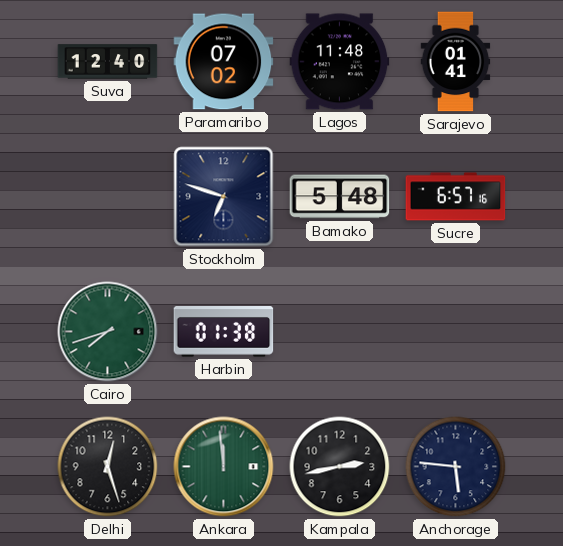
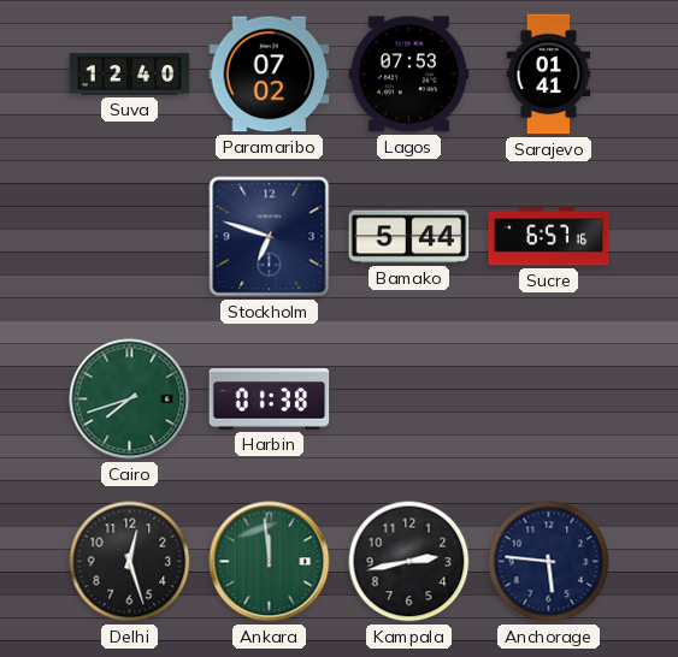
Lagos: 11:48 -> 07:53 (409, 75)
Bamako: 5:48 -> 5:44 (409, 237)
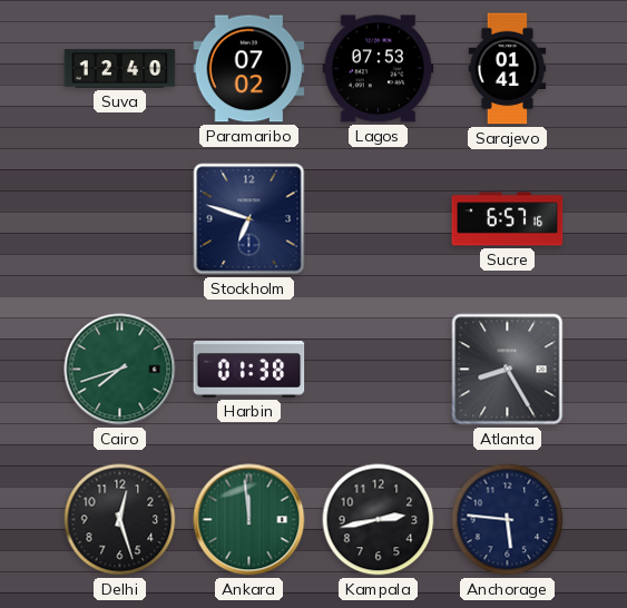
Bamako: 5:44 -> none (409, 237)
Atlanta: none -> 8:25 (508, 370)
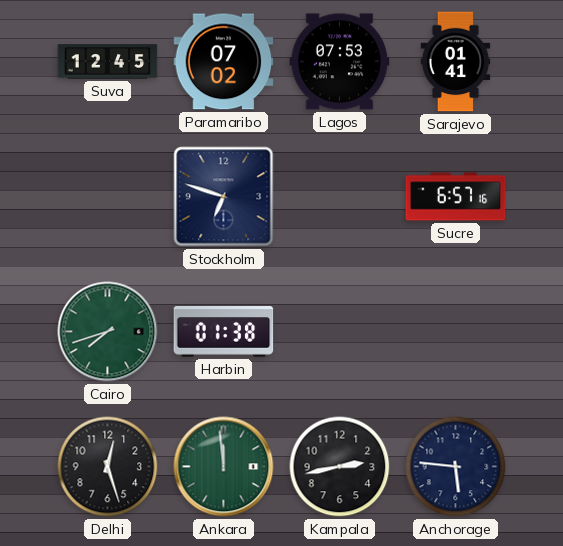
Suva: 12:40 -> 12:45 (108, 62)
Atlanta: 8:25 -> none (508, 370)
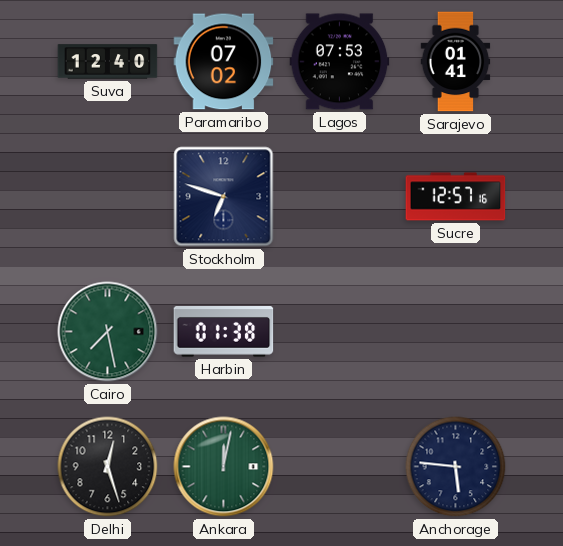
Suva: 12:45 -> 12:40 (108, 62)
Sucre: 6:57 -> 12:57 (456, 197)
Cairo: 7:42 -> 7:28 (108, 332)
Ankara: 11:59 -> 12:02 (224, 467)
Kampala: 2:43 -> none (340, 467)
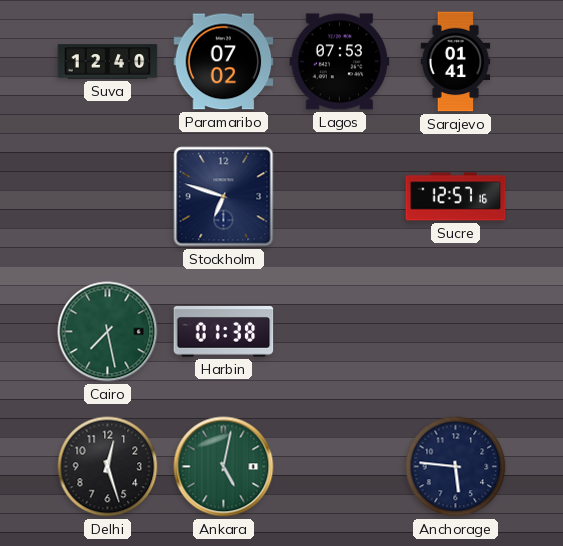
Ankara: 12:02 -> 5:02 (224, 467)
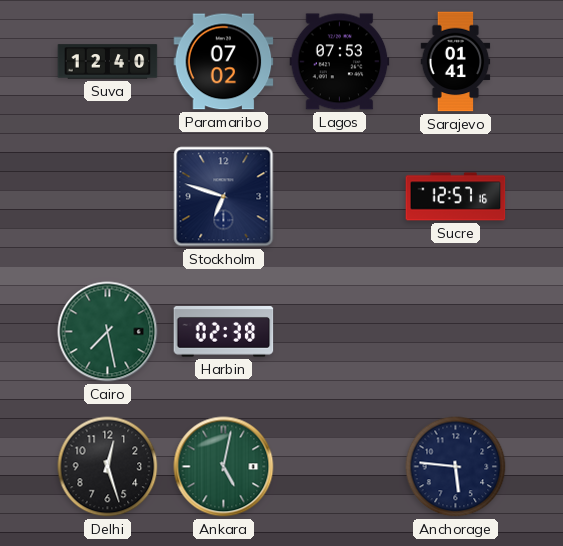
Harbin: 01:38 -> 02:38 (224, 332)
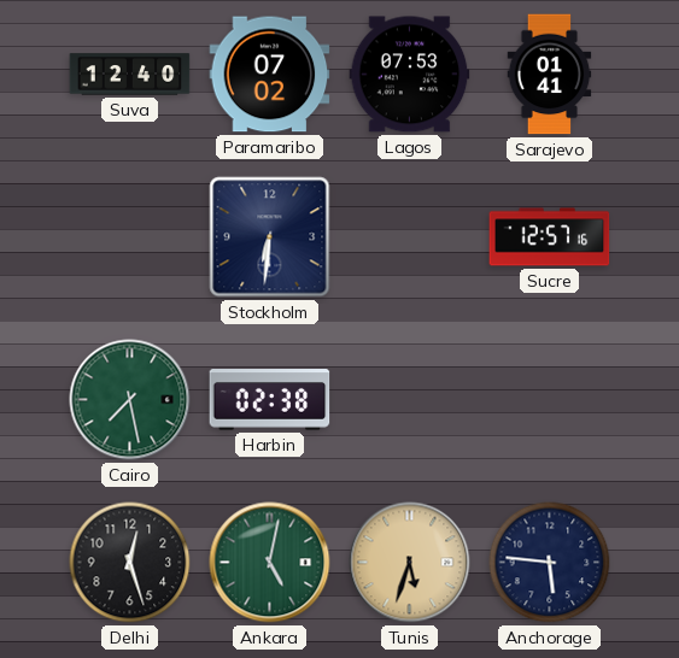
Stockholm: 6:48 -> 6:31 (270, 237)
Tunis: none -> 5:33 (410, 563)
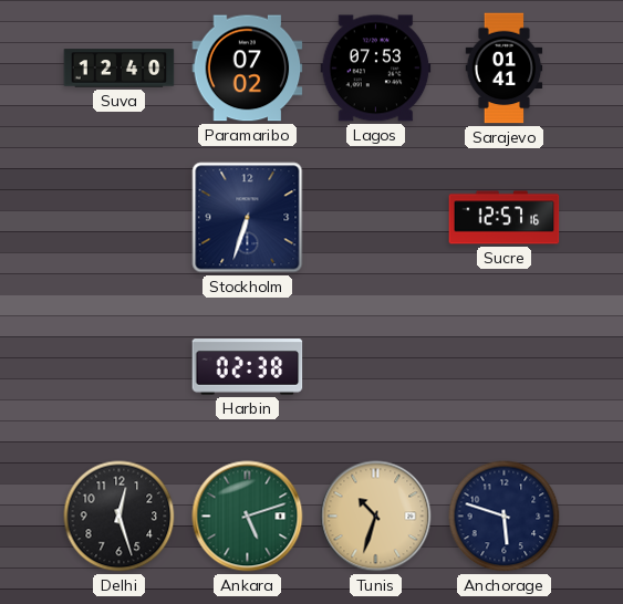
Stockholm: 6:31 -> 6:33 (248, 218)
Cairo: 7:28 -> none (130, 400)
Ankara: 5:02 -> 5:12 (248, 517)
Tunis: 5:33 -> 10:33 (376, 517)
Anchorage: 5:46 -> 5:48 (505, 517)
